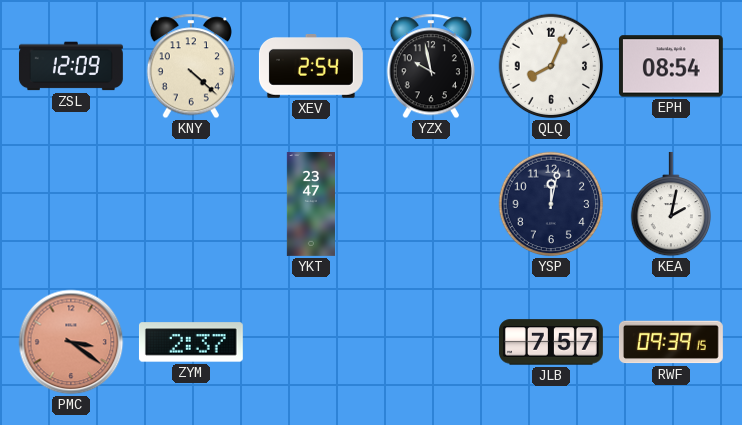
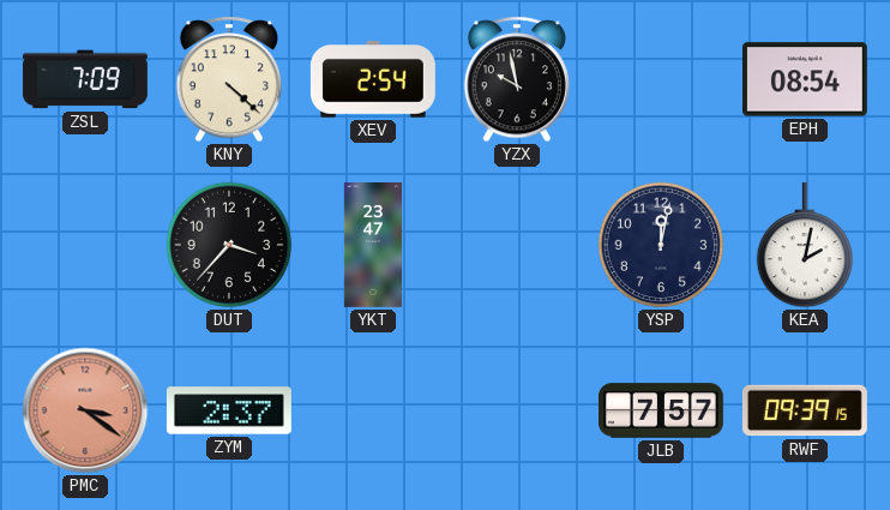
ZSL: 12:09 -> 7:09 (85, 79)
QLQ: 8:04 -> none (551, 66)
DUT: none -> 3:37 (229, 245)
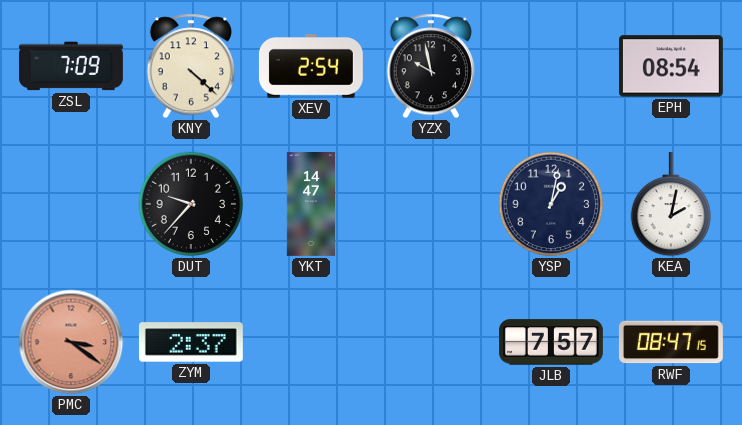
DUT: 3:37 -> 9:37 (191, 204)
YKT: 23:47 -> 14:47 (310, 205)
YSP: 12:02 -> 1:02 (551, 204)
RWF: 09:39 -> 08:47 (671, 342)
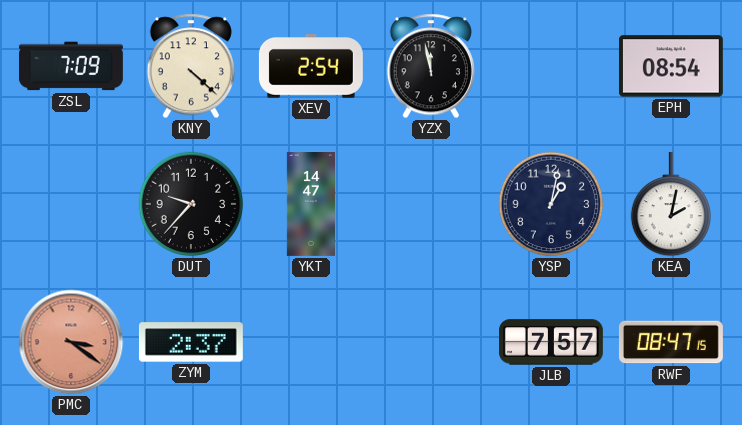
YZX: 9:58 -> 11:58 (431, 66)
